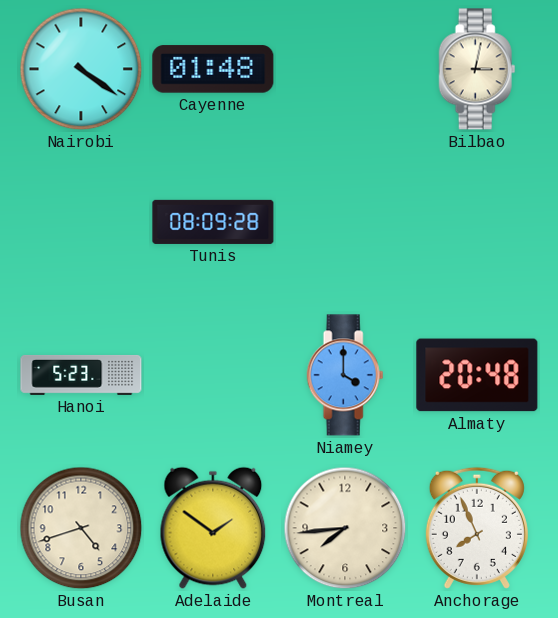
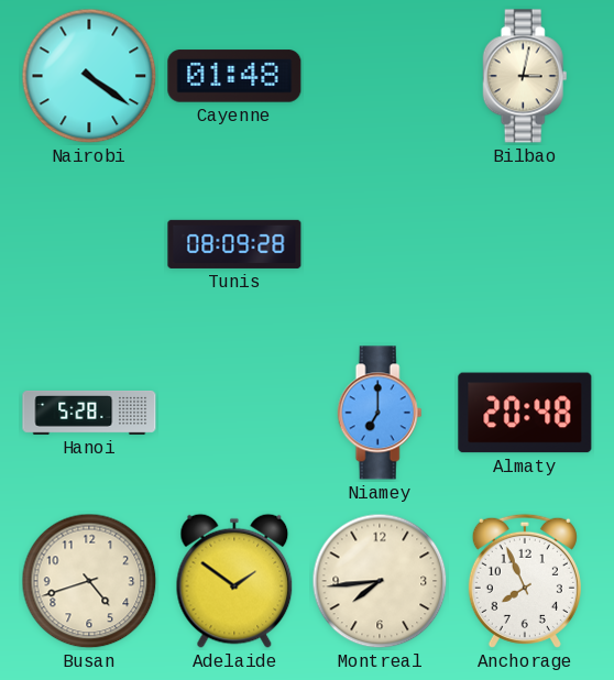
Hanoi: 5:23 -> 5:28 (89, 413)
Niamey: 4:00 -> 7:00 (380, 413)
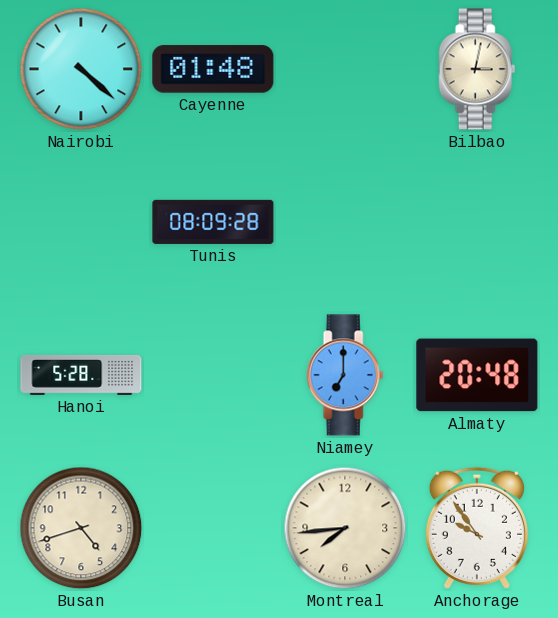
Nairobi: 4:21 -> 4:22 (81, 69)
Adelaide: 1:51 -> none (234, 581)
Anchorage: 7:56 -> 9:54 (477, 528)
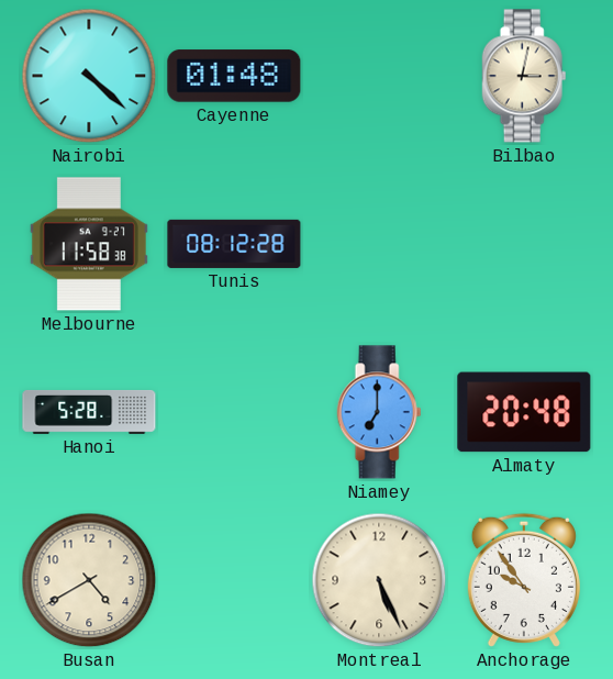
Melbourne: none -> 11:58 (89, 244)
Tunis: 08:09 -> 08:12 (234, 244)
Busan: 4:42 -> 4:40 (89, 580)
Montreal: 7:44 -> 5:26 (379, 580)
